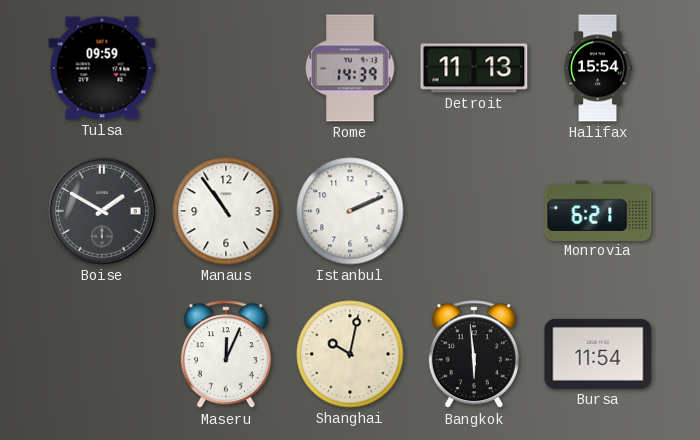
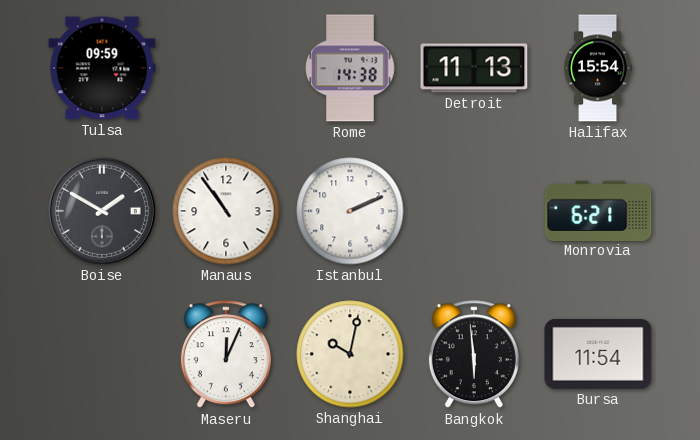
Rome: 14:39 -> 14:38 (350, 68)
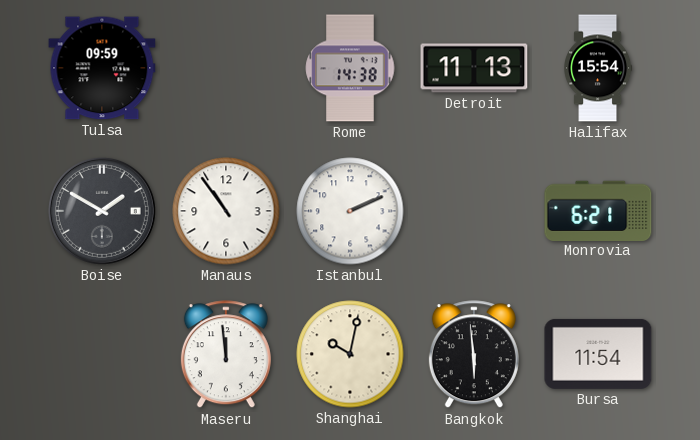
Maseru: 12:04 -> 11:59 (226, 355)
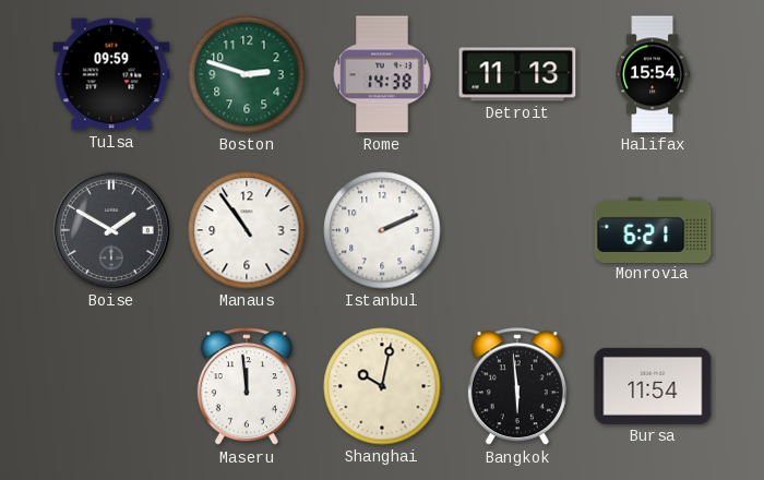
Boston: none -> 2:48 (247, 74)
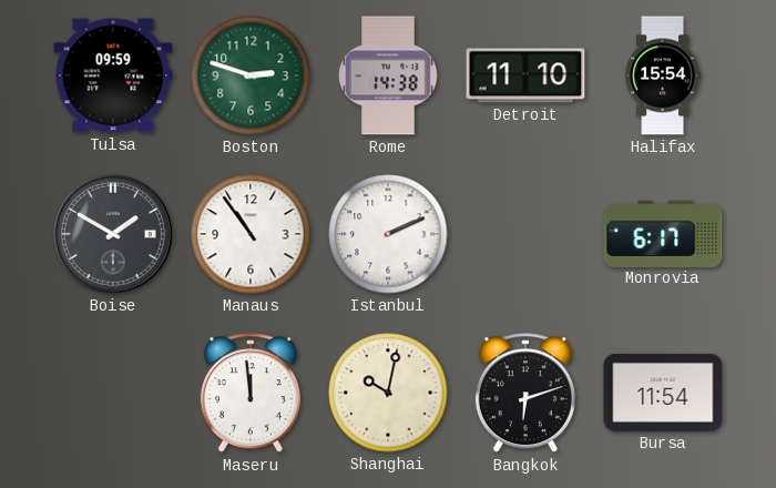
Detroit: 11:13 -> 11:10 (525, 75)
Monrovia: 6:21 -> 6:17 (663, 233)
Bangkok: 5:59 -> 6:12 (525, 394)
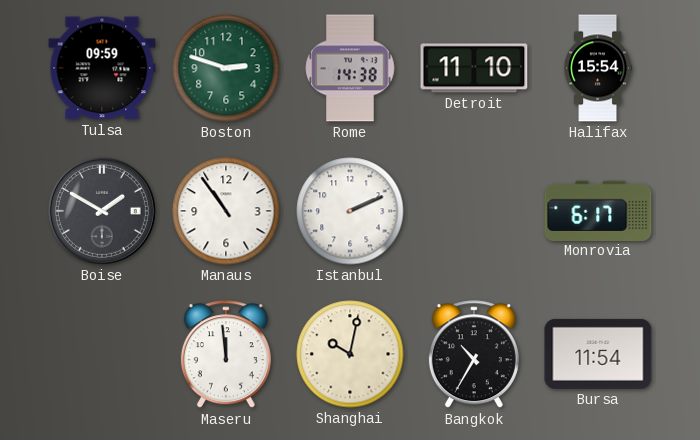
Bangkok: 6:12 -> 10:35 (474, 355)
